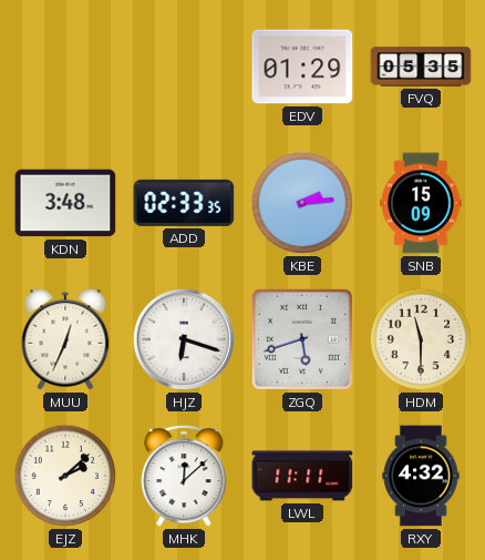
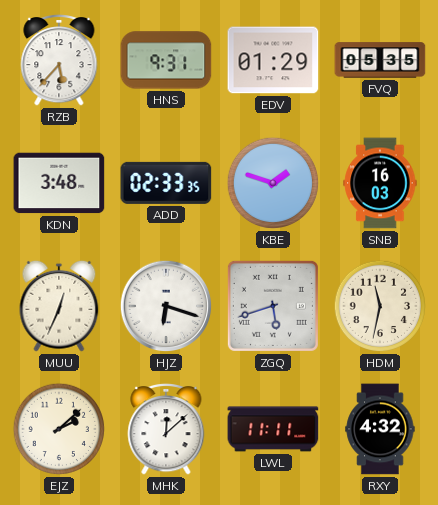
RZB: none -> 5:37 (59, 60)
HNS: none -> 9:31 (166, 60)
KBE: 2:14 -> 1:48 (273, 183)
SNB: 15:09 -> 16:03 (380, 183)
HDM: 11:30 -> 11:32 (380, 306)
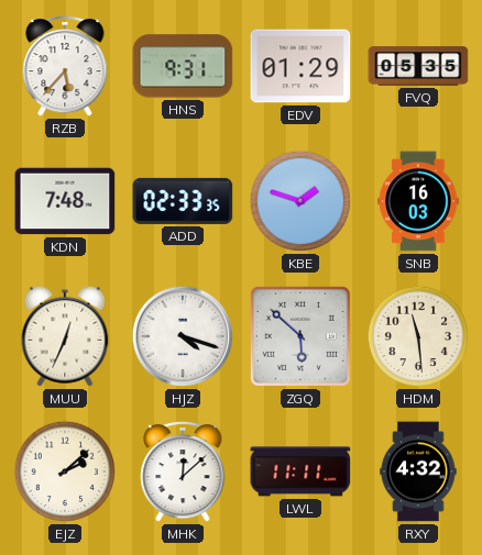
KDN: 3:48 -> 7:48 (65, 201)
HJZ: 6:18 -> 4:18 (183, 336)
ZGQ: 5:42 -> 5:52 (300, 336)
HDM: 11:32 -> 11:29 (418, 336)
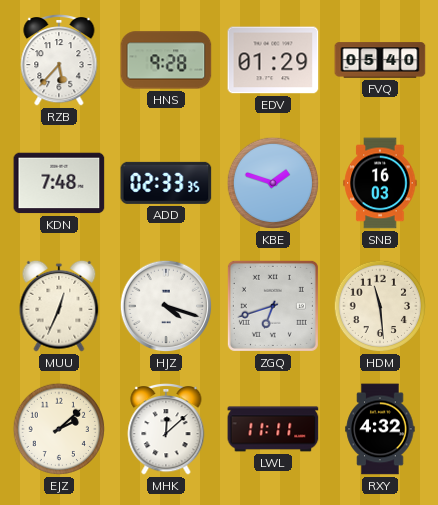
HNS: 9:31 -> 9:28 (166, 60)
FVQ: 05:35 -> 05:40 (380, 60)
ZGQ: 5:52 -> 6:42 (273, 306)
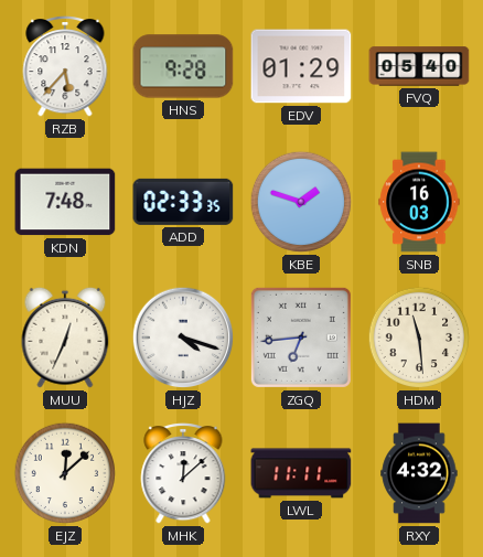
ZGQ: 6:42 -> 6:44 (301, 338)
EJZ: 2:08 -> 12:08 (65, 473)
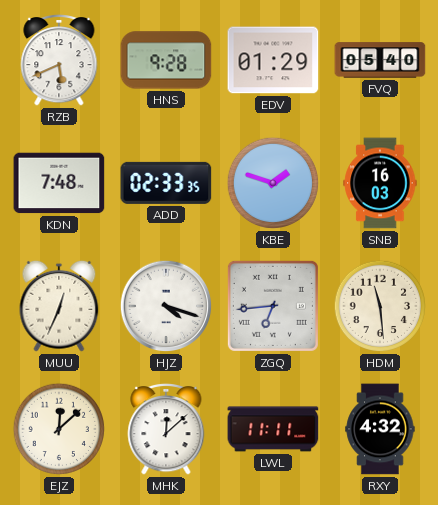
RZB: 5:37 -> 5:41 (59, 60)
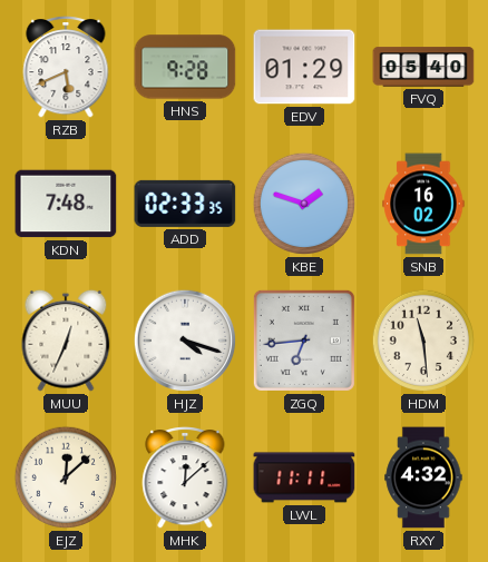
SNB: 16:03 -> 16:02 (423, 204)
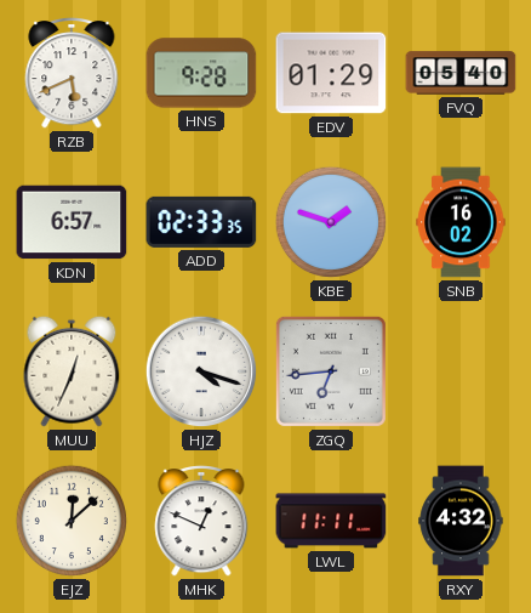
KDN: 7:48 -> 6:57 (72, 222)
HDM: 11:29 -> none (423, 341)
MHK: 12:08 -> 12:49 (201, 521)
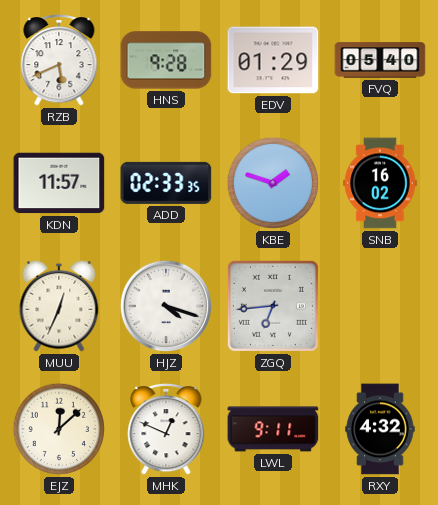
KDN: 6:57 -> 11:57 (59, 183)
LWL: 11:11 -> 9:11 (273, 429)
